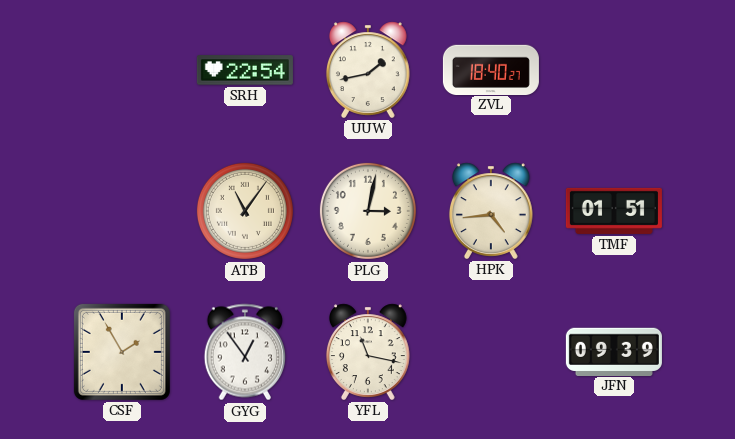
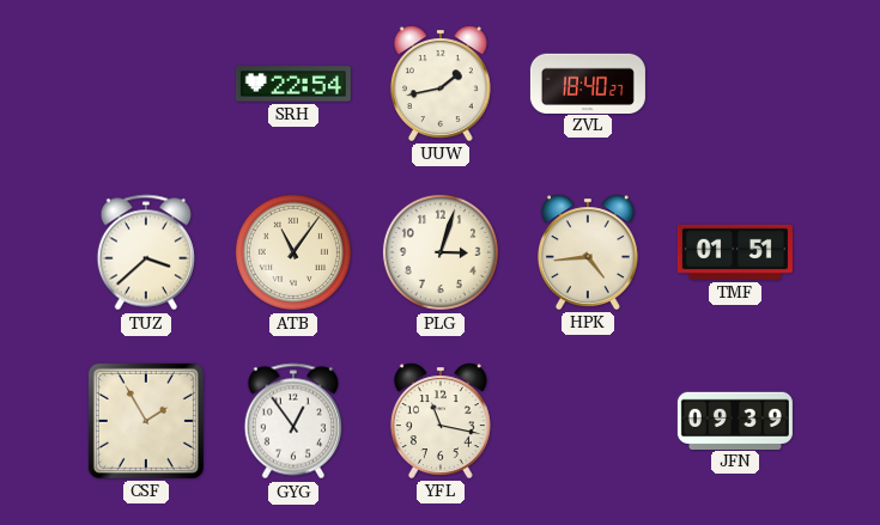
TUZ: none -> 3:38 (146, 252)
PLG: 3:02 -> 3:03 (441, 252)
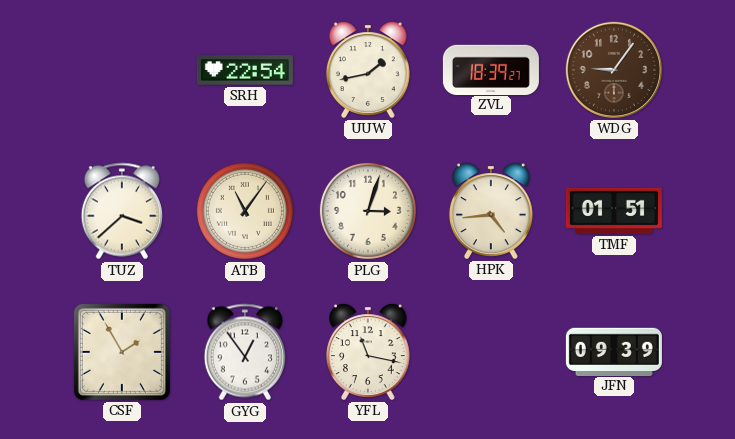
ZVL: 18:40 -> 18:39 (491, 69)
WDG: none -> 9:06 (614, 70)
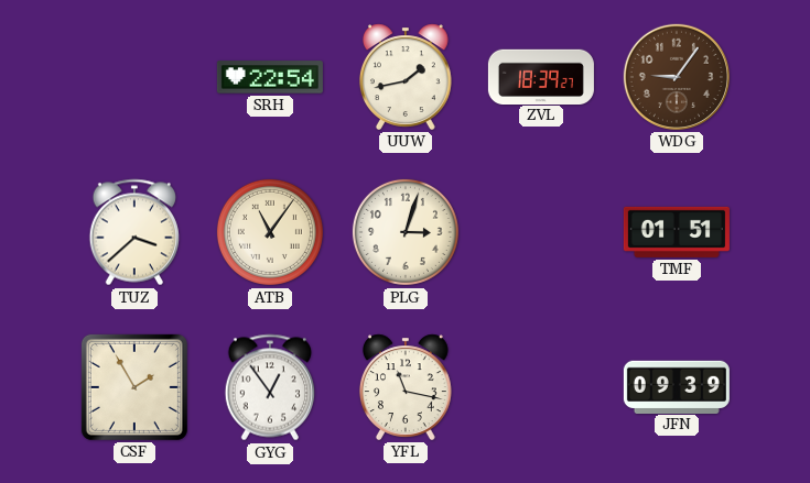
HPK: 4:44 -> none (491, 211)
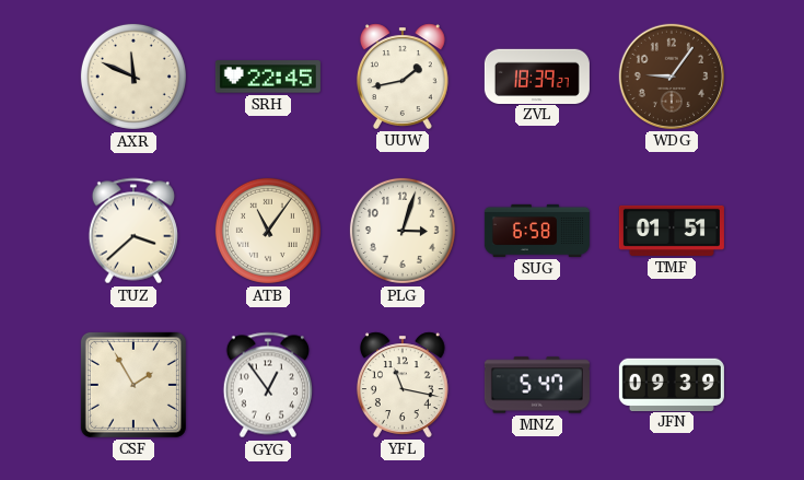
AXR: none -> 11:49 (133, 77)
SRH: 22:54 -> 22:45 (268, 77)
SUG: none -> 6:58 (537, 231)
MNZ: none -> 5:47 (537, 385)
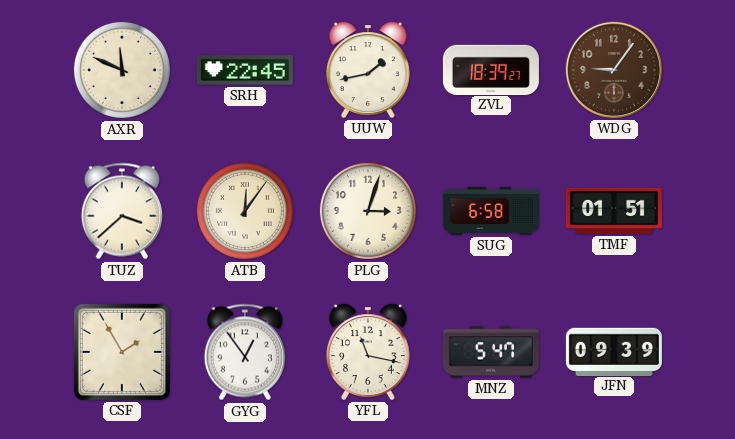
ATB: 11:06 -> 12:06 (245, 211)
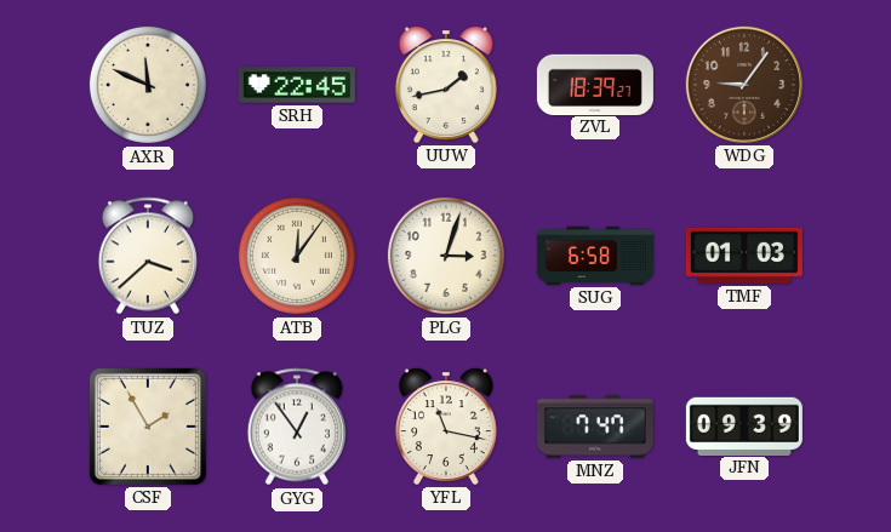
TMF: 01:51 -> 01:03 (744, 256)
MNZ: 5:47 -> 7:47 (595, 427)
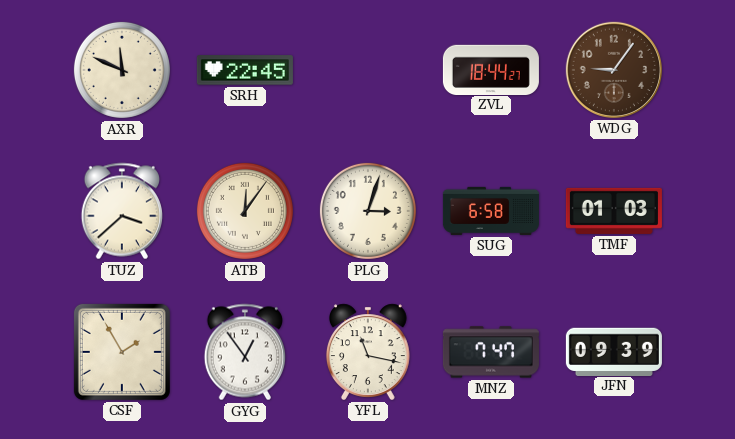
UUW: 1:43 -> none (446, 85)
ZVL: 18:39 -> 18:44 (491, 69)
